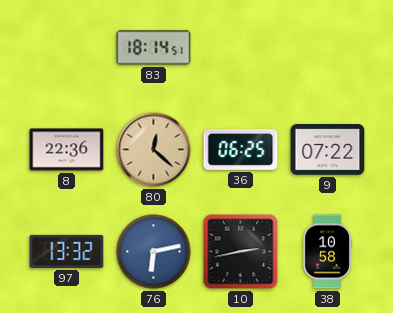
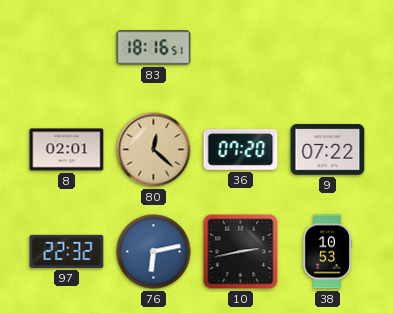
83: 18:14 -> 18:16 (154, 48)
8: 22:36 -> 02:01 (67, 150)
36: 06:25 -> 07:20 (241, 150)
97: 13:32 -> 22:32 (67, 251)
38: 10:58 -> 10:53 (327, 252)
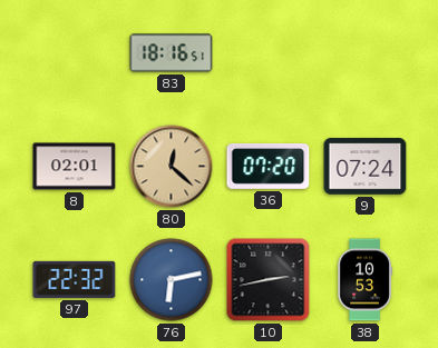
9: 07:22 -> 07:24 (366, 167)
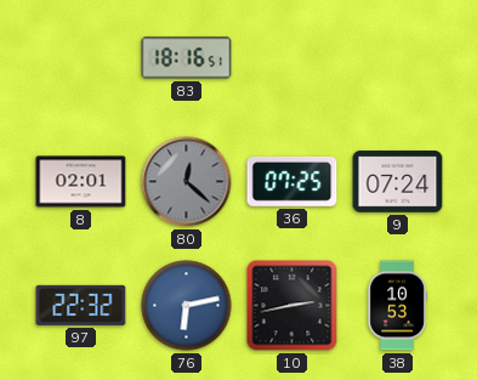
80 dial: champagne -> grey (187, 182)
36: 07:20 -> 07:25 (293, 182)
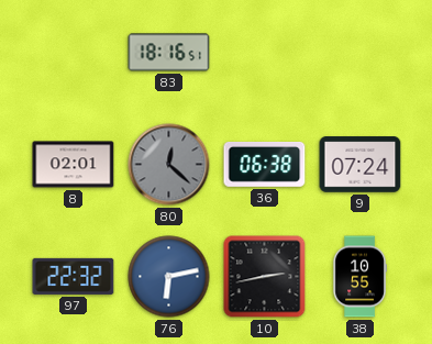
36: 07:25 -> 06:38 (265, 165)
38: 10:53 -> 10:55 (359, 277)
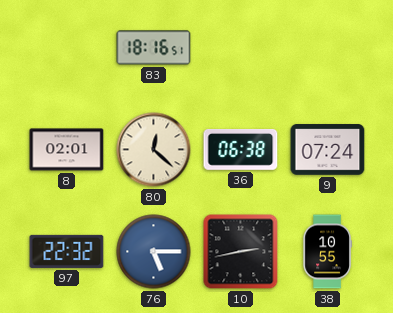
80 dial: grey -> cream (154, 150)
76: 6:13 -> 5:15 (154, 252)
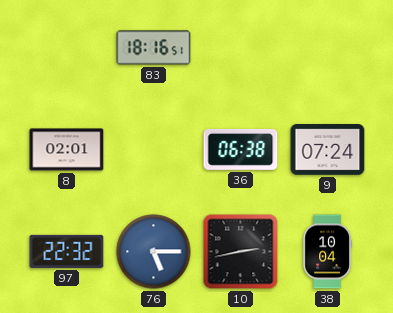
80: 12:22 -> none (154, 150)
38: 10:55 -> 10:04 (327, 252)
